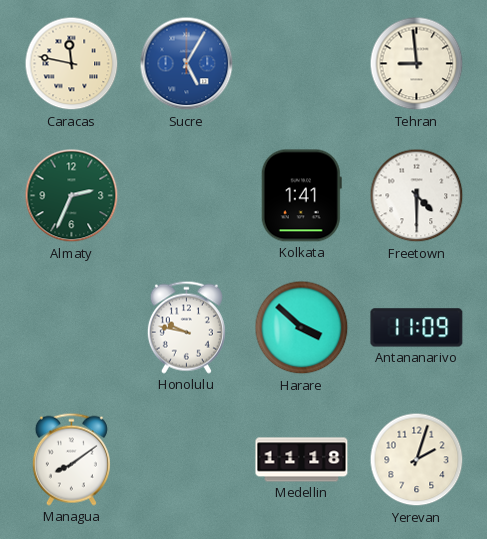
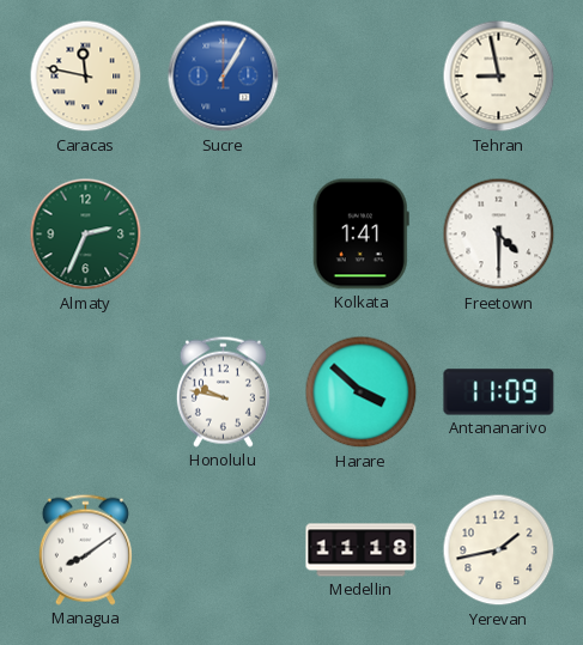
Sucre: 5:05 -> 1:05 (224, 77)
Tehran: 8:59 -> 8:58 (499, 77)
Yerevan: 2:03 -> 1:43 (499, 550)
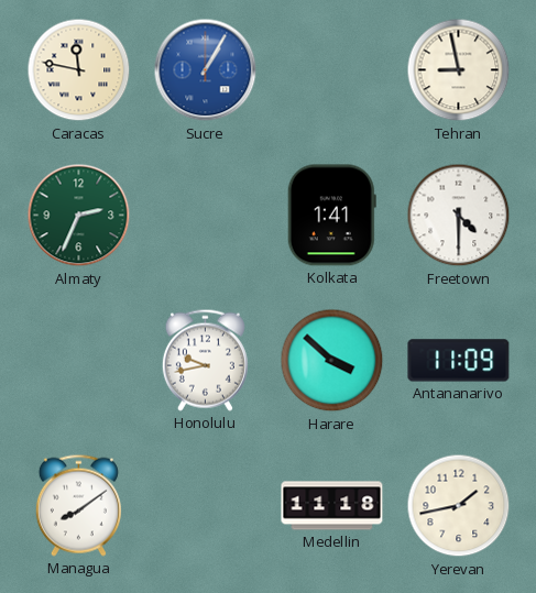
Honolulu: 9:47 -> 9:43 (205, 360)
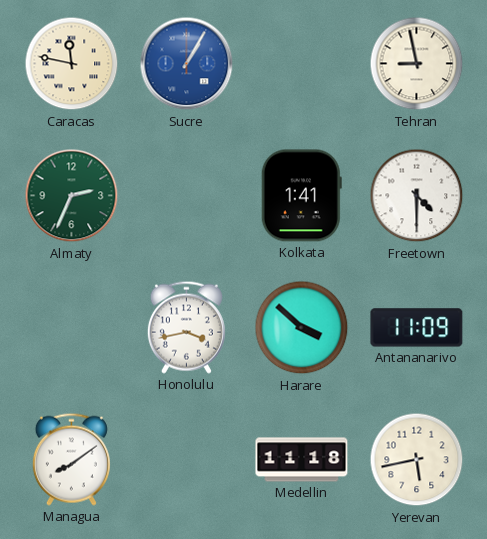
Honolulu: 9:43 -> 3:43 (186, 327)
Yerevan: 1:43 -> 5:43 (417, 460)
